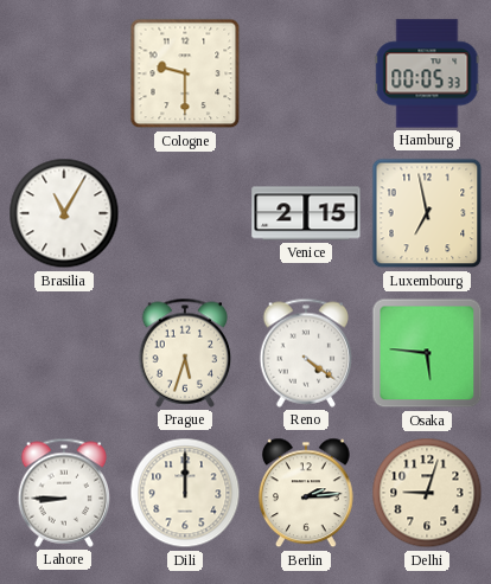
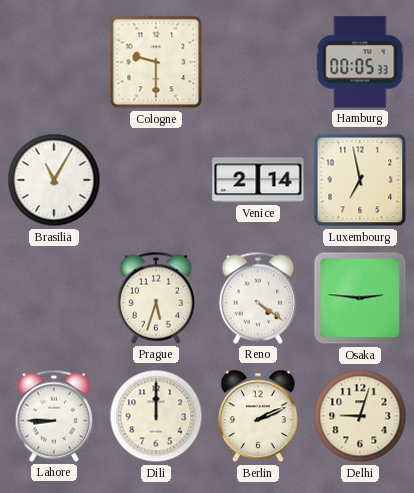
Venice: 2:15 -> 2:14 (258, 180)
Osaka: 5:46 -> 2:46 (360, 298)
Berlin: 2:14 -> 2:11 (259, 416)
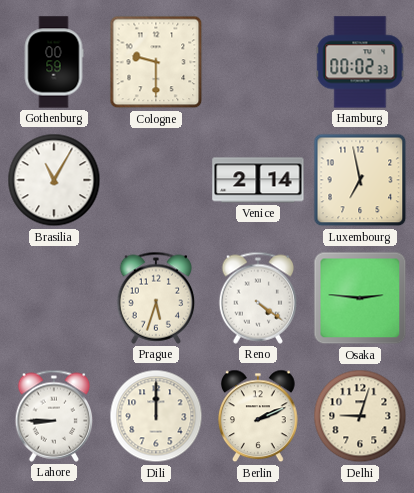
Gothenburg: none -> 00:59 (54, 62)
Hamburg: 00:05 -> 00:02 (360, 62)
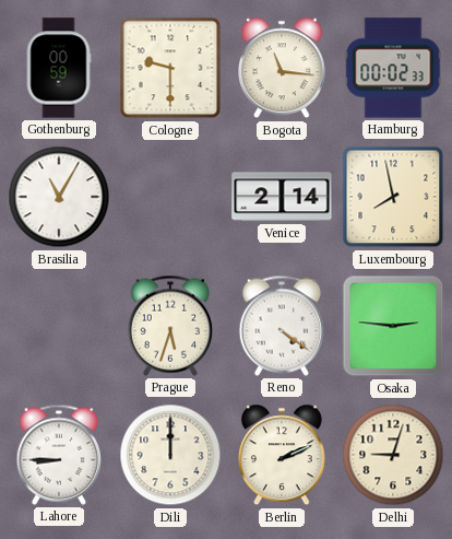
Bogota: none -> 11:16 (283, 68)
Luxembourg: 6:58 -> 7:58 (393, 197)
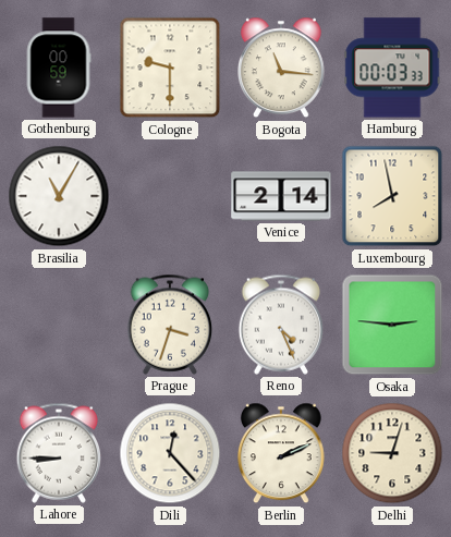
Hamburg: 00:02 -> 00:03 (392, 68)
Prague: 5:33 -> 3:33 (170, 325)
Reno: 4:21 -> 4:26 (281, 325)
Dili: 12:00 -> 12:23 (170, 453)
